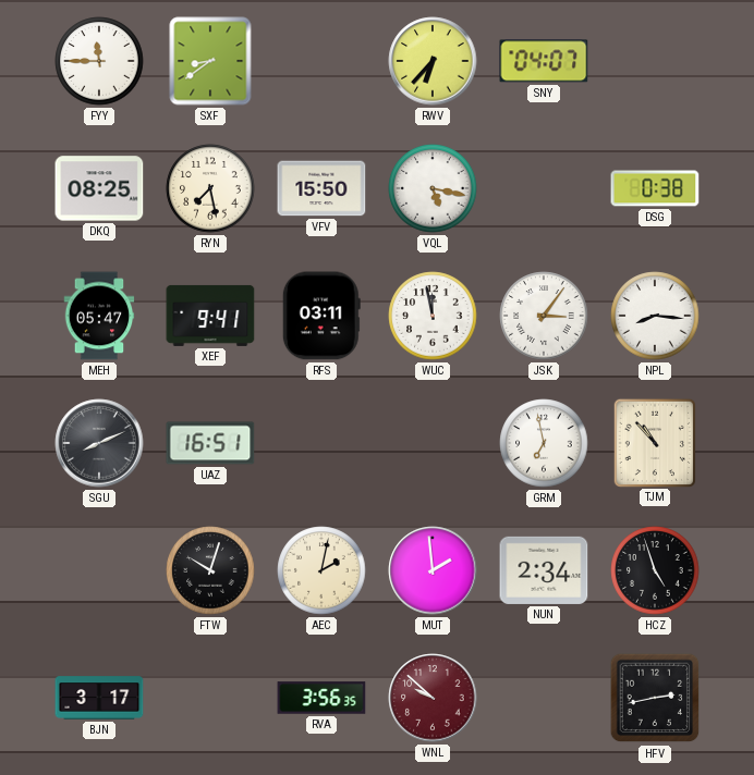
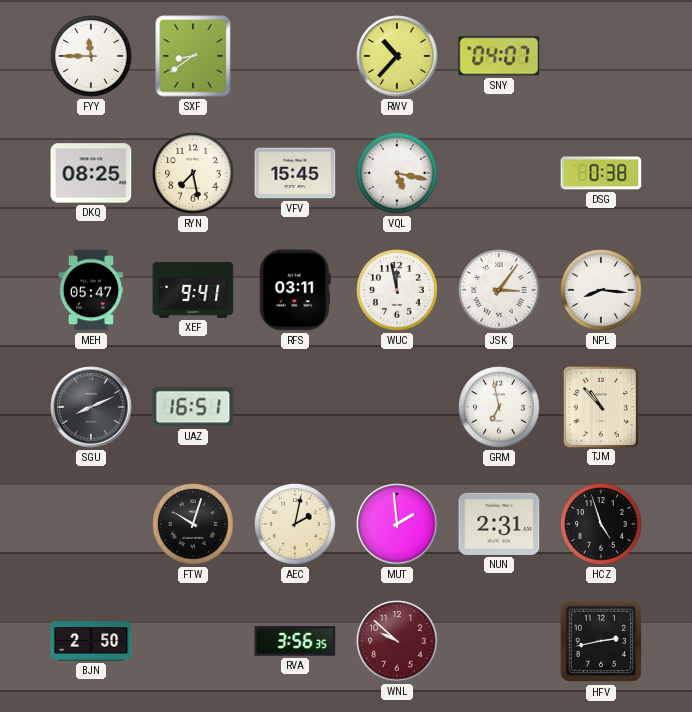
RWV: 6:37 -> 10:37 (397, 56)
VFV: 15:50 -> 15:45 (295, 173)
NUN: 2:34 -> 2:31 (499, 524)
BJN: 3:17 -> 2:50 (91, 641)
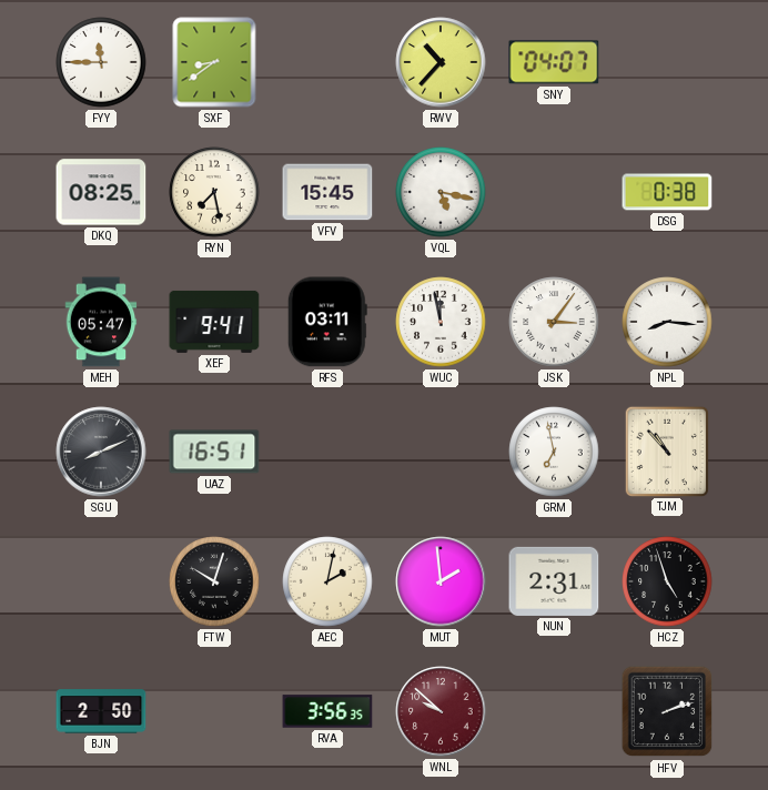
HFV: 2:43 -> 2:12 (667, 711)
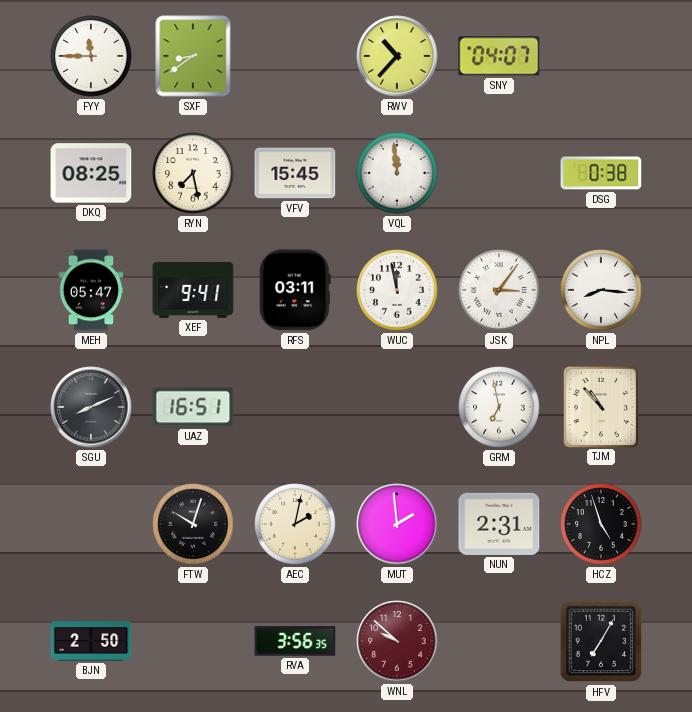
VQL: 5:17 -> 11:59 (397, 173)
HFV: 2:12 -> 7:05 (601, 641)
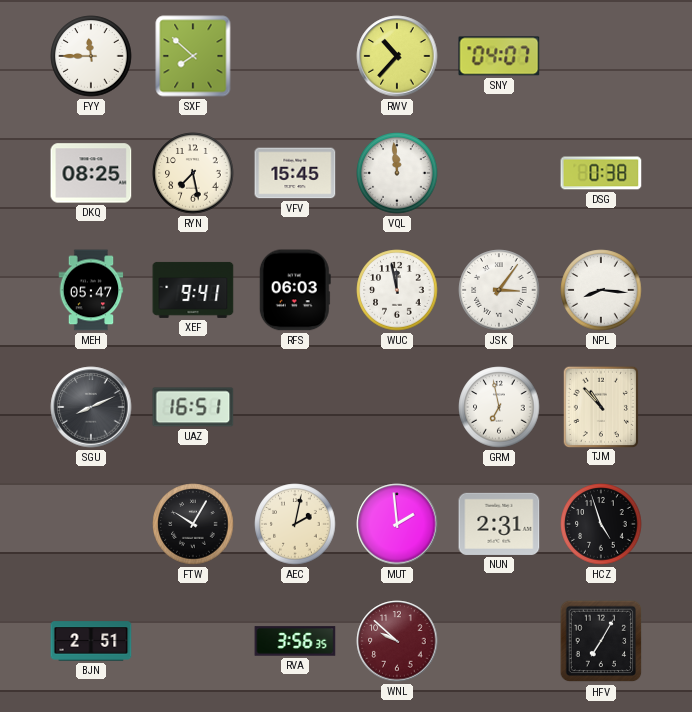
SXF: 8:39 -> 7:52 (193, 56)
RFS: 03:11 -> 06:03 (295, 290)
FTW: 10:03 -> 10:05 (193, 524)
BJN: 2:50 -> 2:51 (91, 641)
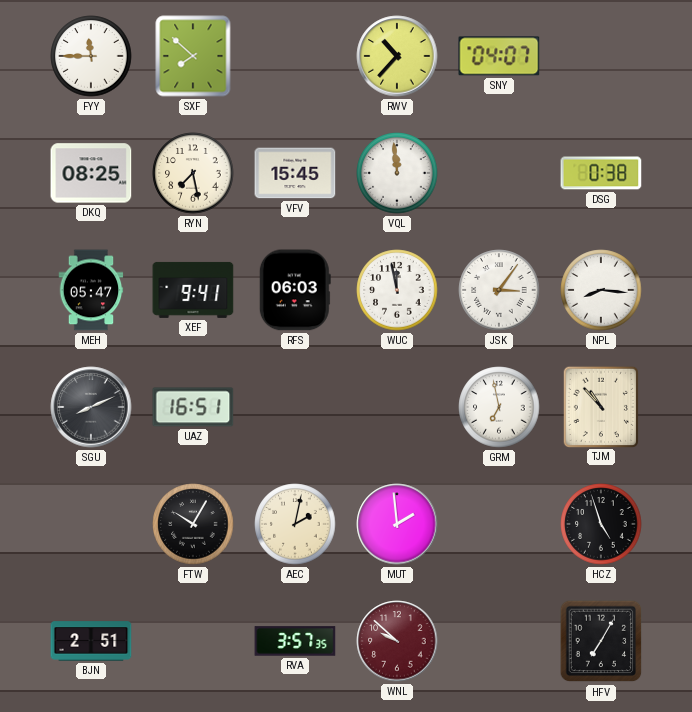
NUN: 2:31 -> none (499, 524)
RVA: 3:56 -> 3:57 (295, 641)
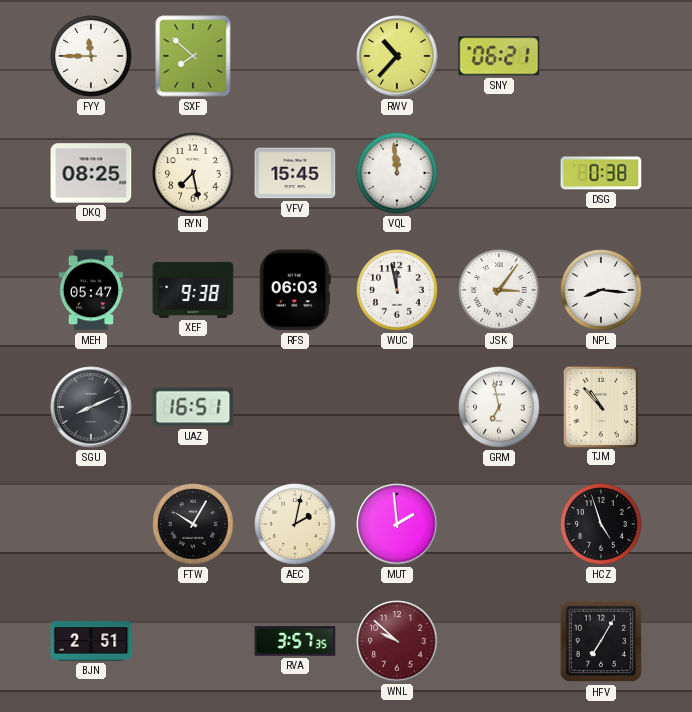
SNY: 04:07 -> 06:21 (499, 56)
XEF: 9:41 -> 9:38 (193, 290)
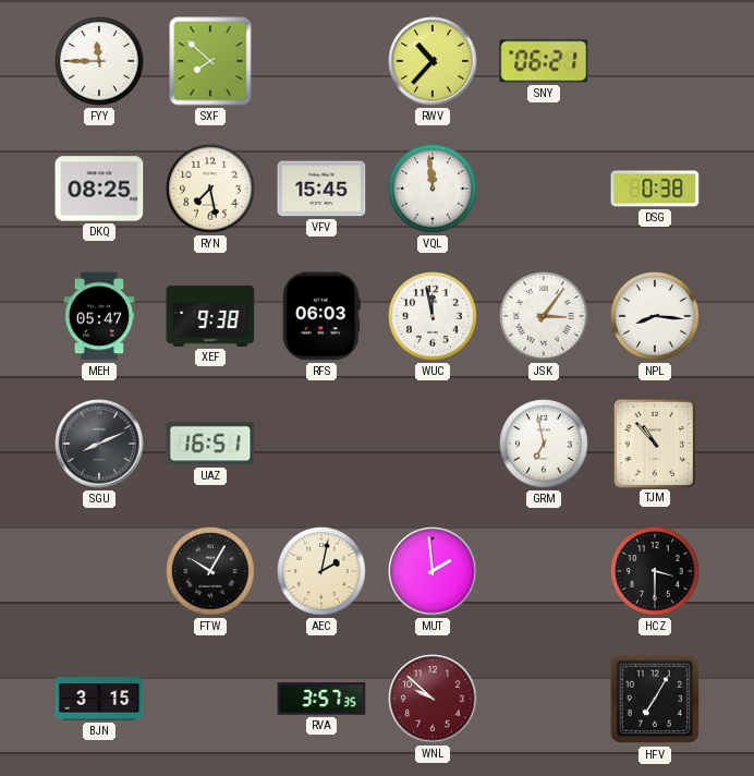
HCZ: 4:57 -> 3:30 (655, 571)
BJN: 2:51 -> 3:15 (99, 699)
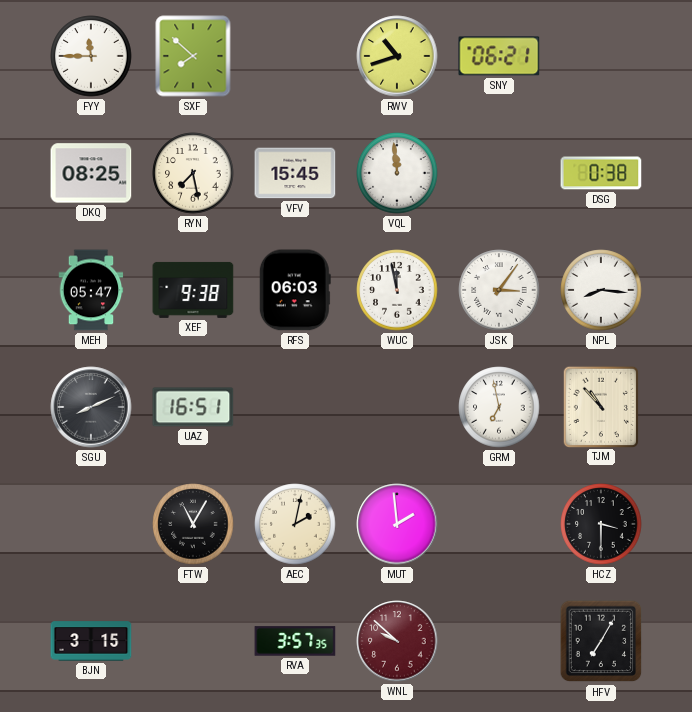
RWV: 10:37 -> 10:42 (397, 56)
FTW: 10:05 -> 11:05 (193, 524)
